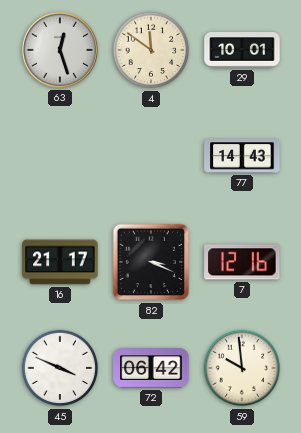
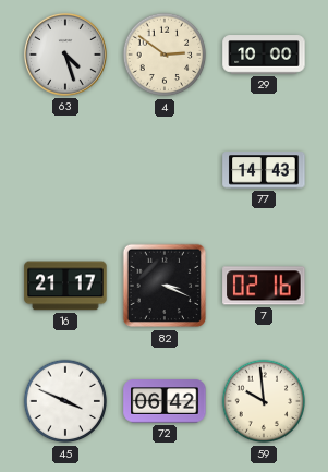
63: 12:27 -> 4:27 (65, 55)
4: 11:51 -> 2:51 (165, 55)
29: 10:01 -> 10:00 (264, 55)
7: 12:16 -> 02:16 (264, 286)
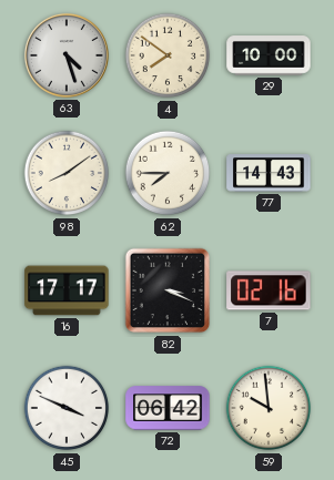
4: 2:51 -> 7:51 (168, 55)
98: none -> 8:09 (67, 173)
62: none -> 7:45 (168, 173)
16: 21:17 -> 17:17 (67, 290)
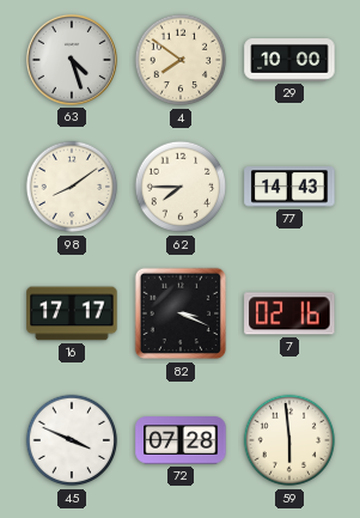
72: 06:42 -> 07:28 (181, 440)
59: 9:59 -> 5:59 (289, 440)
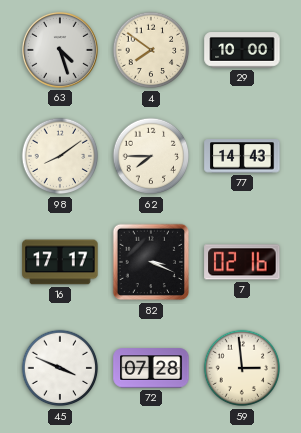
59: 5:59 -> 2:59 (242, 368)
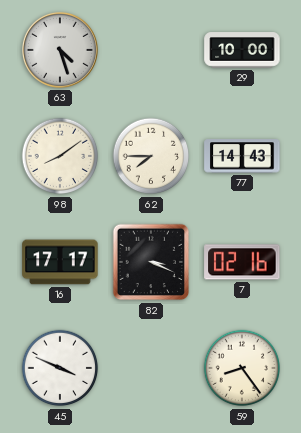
4: 7:51 -> none (151, 50)
72: 07:28 -> none (151, 368)
59: 2:59 -> 8:24 (242, 368)
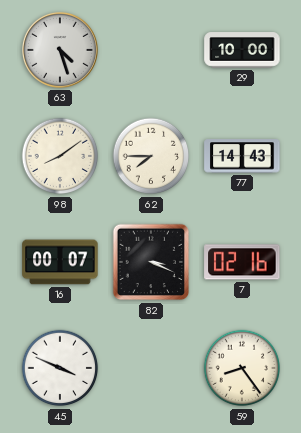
16: 17:17 -> 00:07 (60, 262)
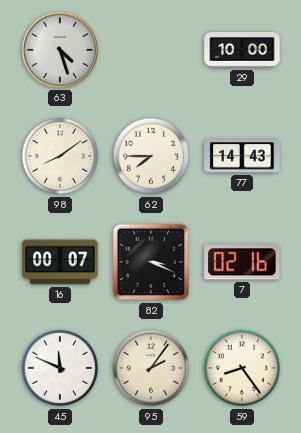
45: 3:49 -> 11:49 (60, 368)
95: none -> 2:06 (151, 368)
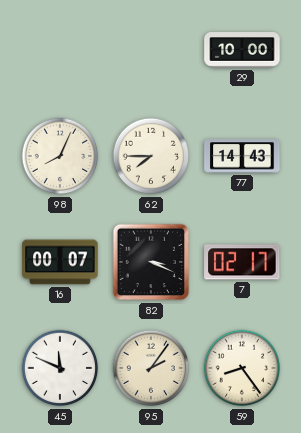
63: 4:27 -> none (60, 50)
98: 8:09 -> 8:04 (60, 156)
7: 02:16 -> 02:17 (242, 262)
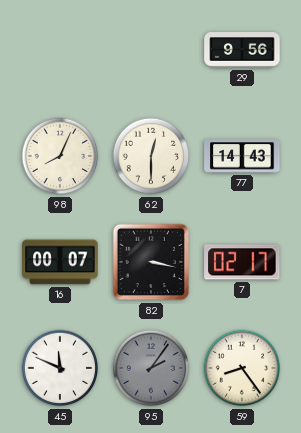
29: 10:00 -> 9:56 (242, 50)
62: 7:45 -> 12:30 (151, 156)
82: 3:19 -> 3:17 (151, 262)
95 dial: cream -> grey (151, 368)
